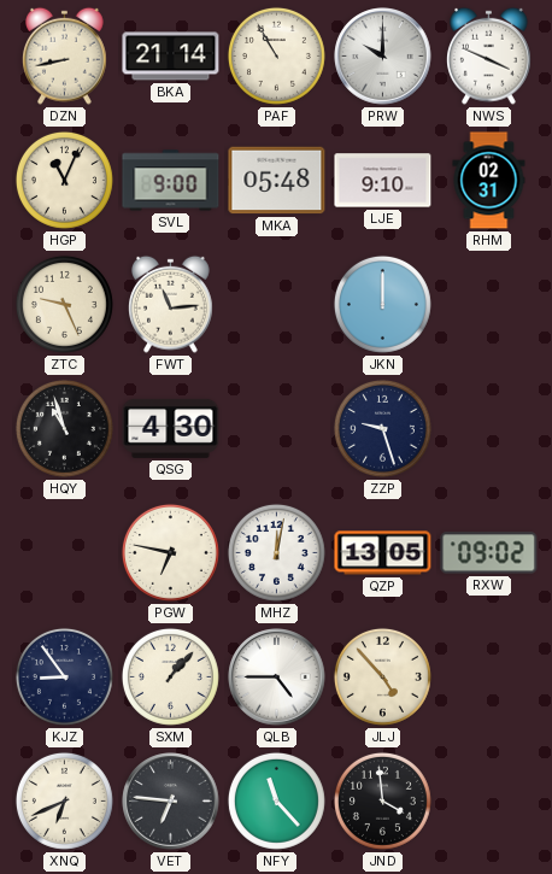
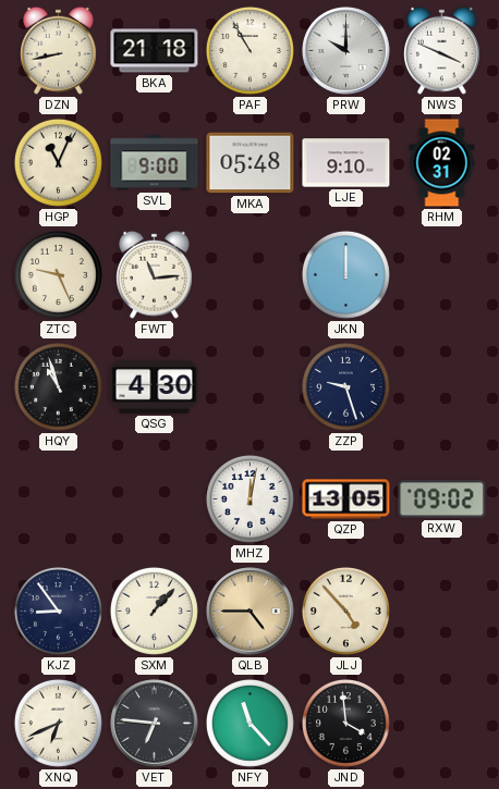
BKA: 21:14 -> 21:18 (155, 51)
PGW: 6:47 -> none (170, 552)
QLB dial: white -> champagne (251, 612)
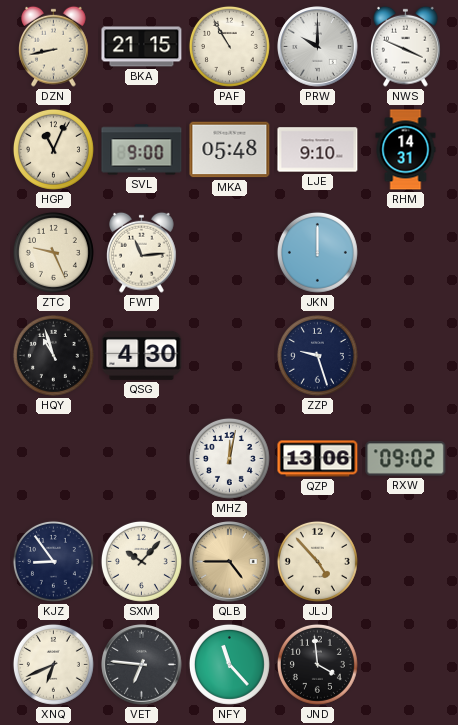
BKA: 21:18 -> 21:15 (142, 47)
RHM: 02:31 -> 14:31 (406, 150)
QZP: 13:05 -> 13:06 (318, 459)
SXM: 1:07 -> 10:07 (141, 561)
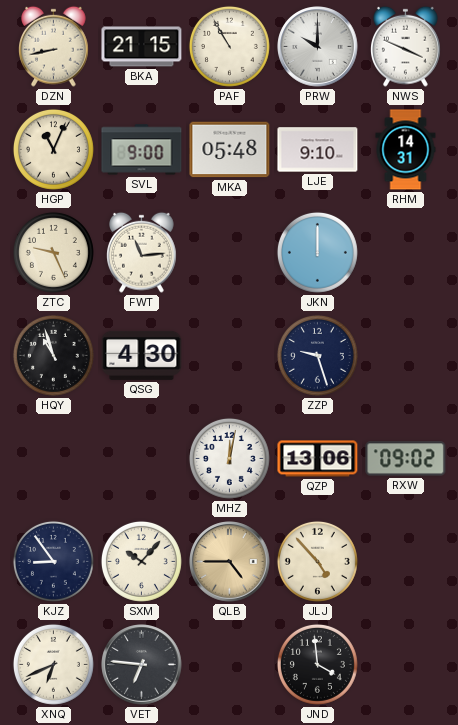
NFY: 11:23 -> none (229, 664)
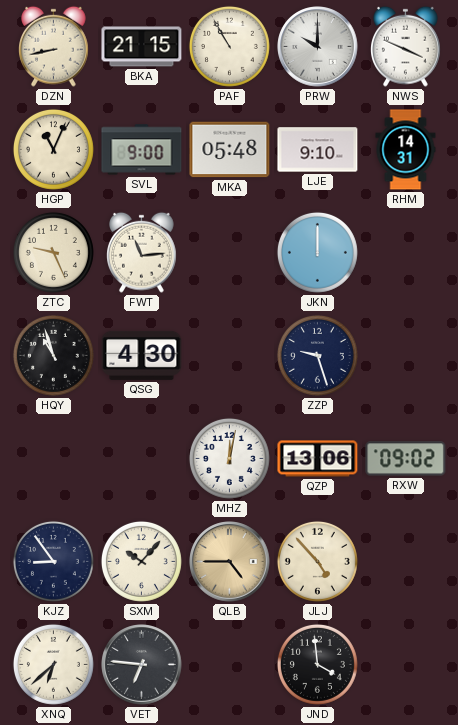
XNQ: 6:41 -> 6:38 (53, 664)
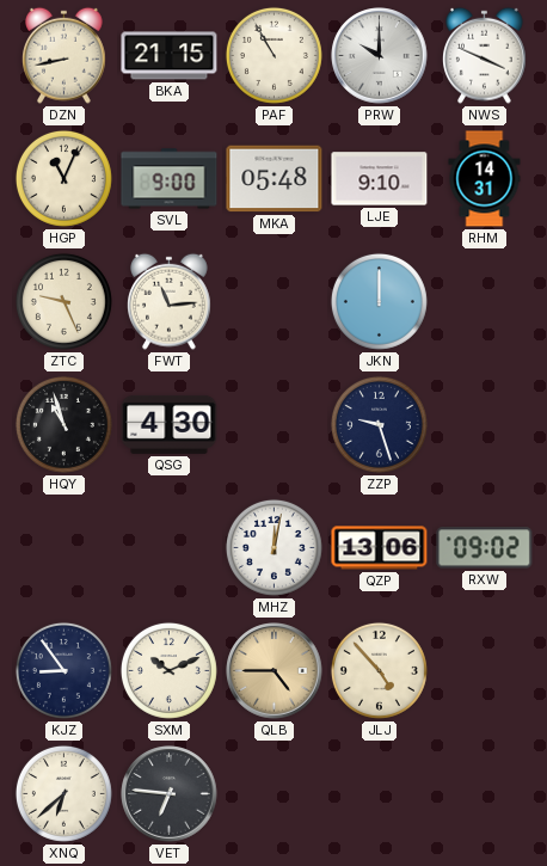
SXM: 10:07 -> 10:11 (168, 670)
JND: 3:59 -> none (317, 664)
